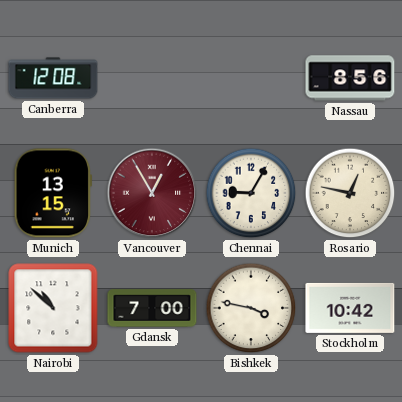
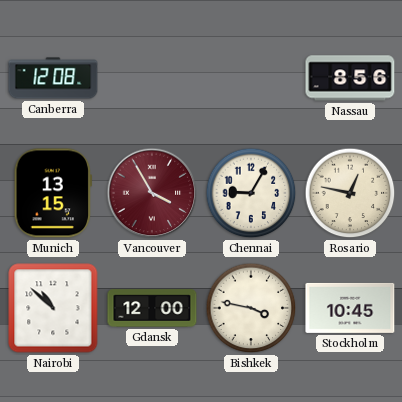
Vancouver: 12:55 -> 3:55 (152, 193)
Gdansk: 7:00 -> 12:00 (152, 308)
Stockholm: 10:42 -> 10:45 (350, 308)
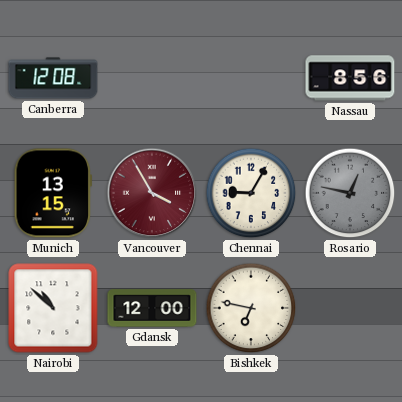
Rosario dial: cream -> grey (350, 193)
Bishkek: 3:47 -> 6:47 (251, 308)
Stockholm: 10:45 -> none (350, 308)
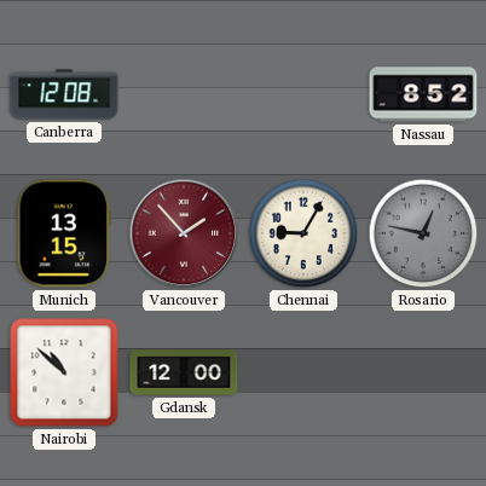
Nassau: 8:56 -> 8:52 (423, 94)
Vancouver: 3:55 -> 1:53 (184, 233)
Bishkek: 6:47 -> none (251, 308)
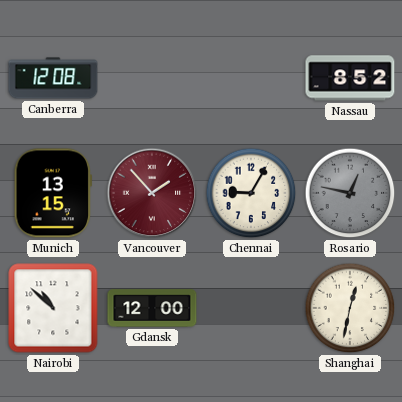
Shanghai: none -> 12:32 (350, 308)
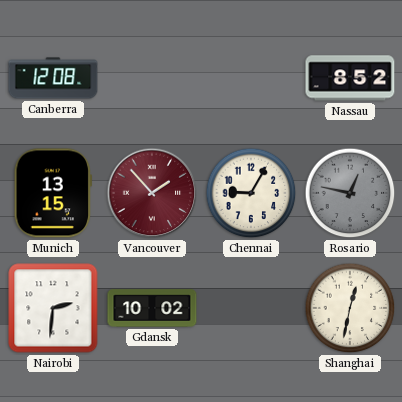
Nairobi: 10:52 -> 2:31 (53, 308)
Gdansk: 12:00 -> 10:02 (152, 308)
